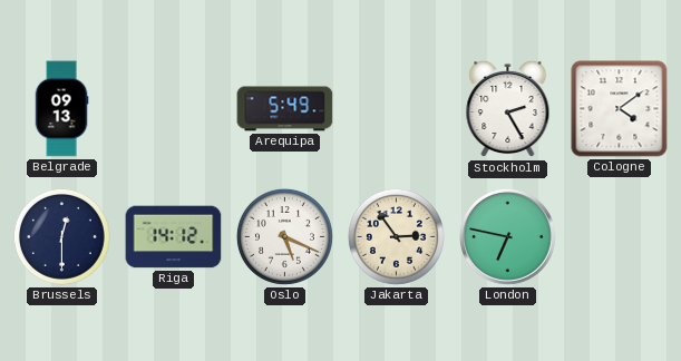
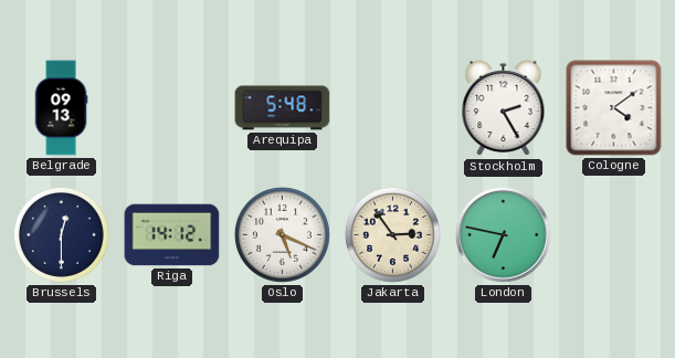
Arequipa: 5:49 -> 5:48 (283, 108)
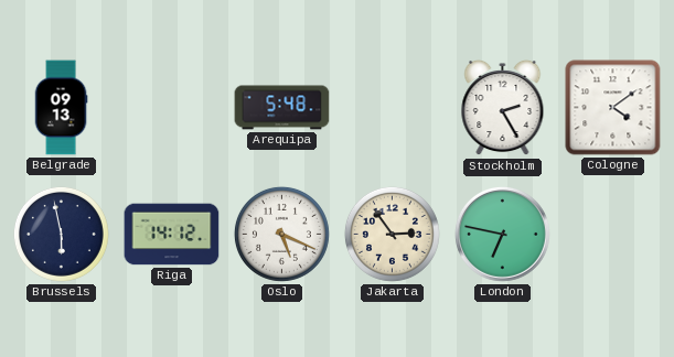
Brussels: 12:30 -> 5:58 (61, 234)
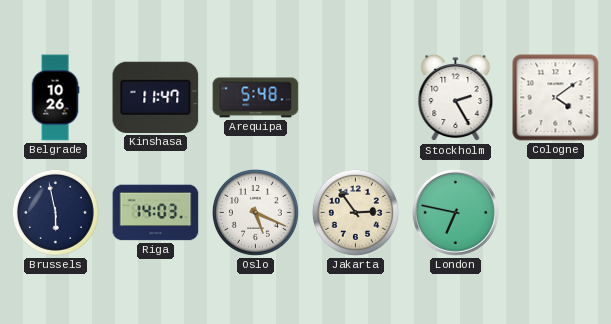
Belgrade: 09:13 -> 10:26 (55, 98)
Kinshasa: none -> 11:47 (156, 97)
Riga: 14:12 -> 14:03 (156, 213)
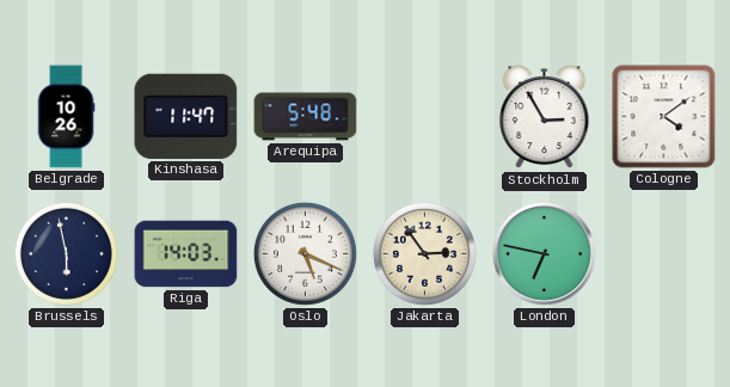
Stockholm: 2:25 -> 2:55 (545, 117)
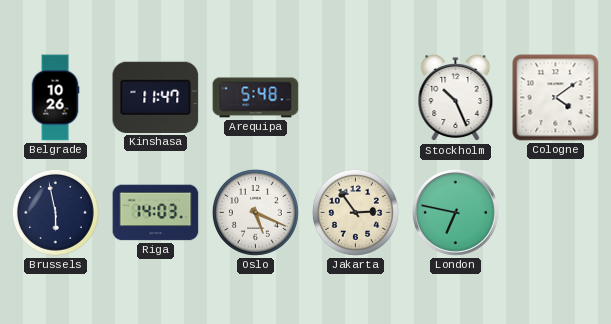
Stockholm: 2:55 -> 10:26 (456, 98)
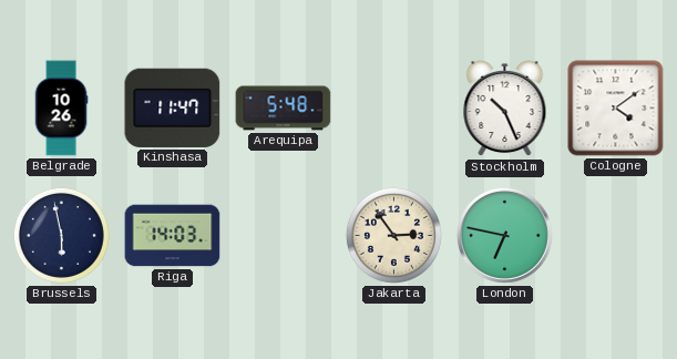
Oslo: 5:19 -> none (255, 212)
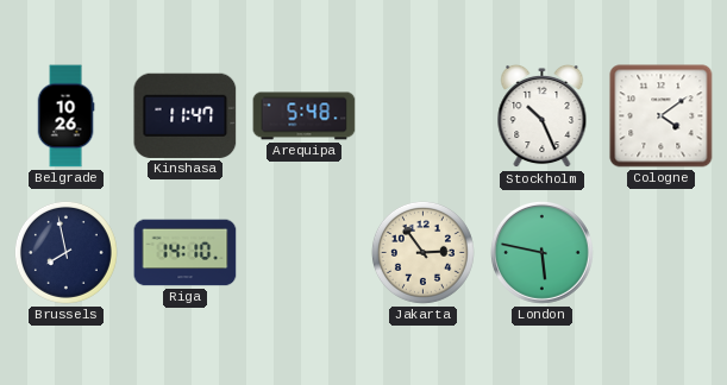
Brussels: 5:58 -> 7:58 (65, 252)
Riga: 14:03 -> 14:10 (186, 253)
London: 6:47 -> 5:47 (541, 252)
